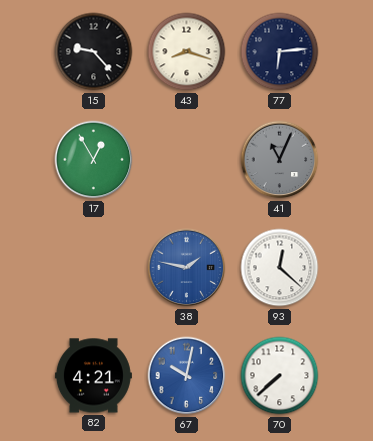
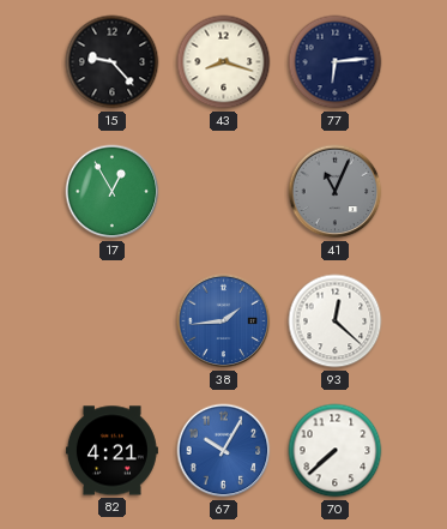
38: 1:47 -> 1:44 (224, 321)
67: 10:02 -> 10:05 (224, 451)
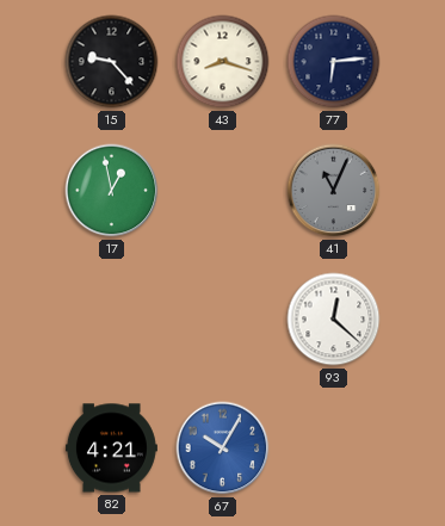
17: 12:55 -> 12:58 (112, 191)
38: 1:44 -> none (224, 321)
70: 7:38 -> none (336, 451)
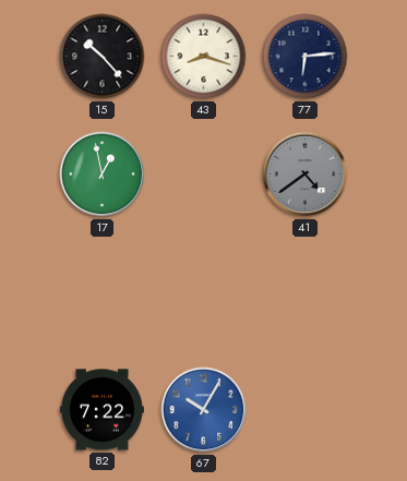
15: 9:23 -> 10:23 (103, 57)
41: 11:04 -> 4:39 (306, 175)
93: 12:22 -> none (334, 320)
82: 4:21 -> 7:22 (101, 410)
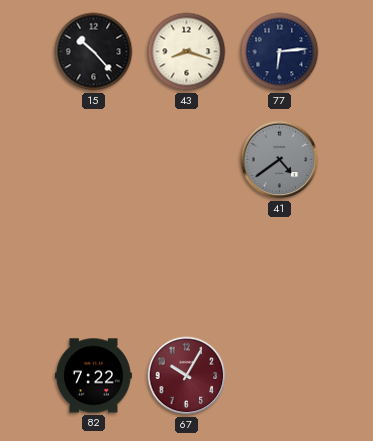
17: 12:58 -> none (103, 175)
67 dial: blue -> burgundy (187, 376)
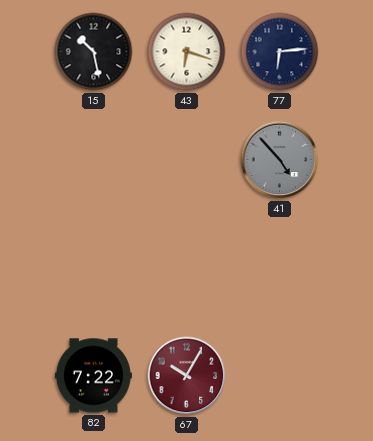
15: 10:23 -> 10:28 (94, 52)
43: 8:18 -> 6:18 (187, 52)
41: 4:39 -> 4:53 (280, 160)
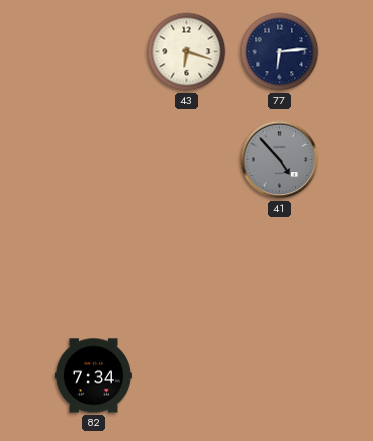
15: 10:28 -> none (94, 52)
82: 7:22 -> 7:34 (93, 376)
67: 10:05 -> none (187, 376)
